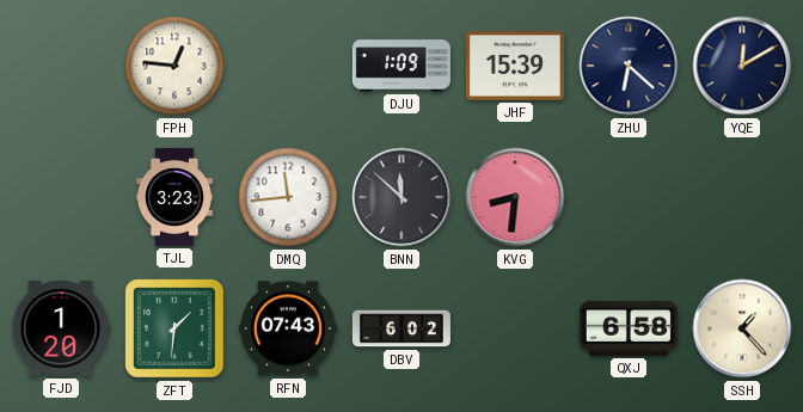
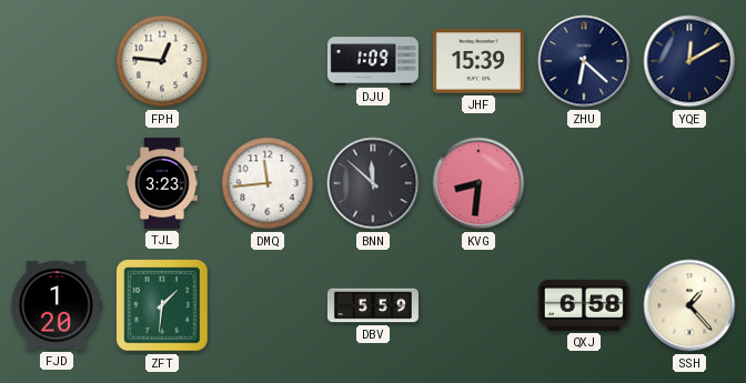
RFN: 07:43 -> none (288, 328)
DBV: 6:02 -> 5:59 (373, 305)
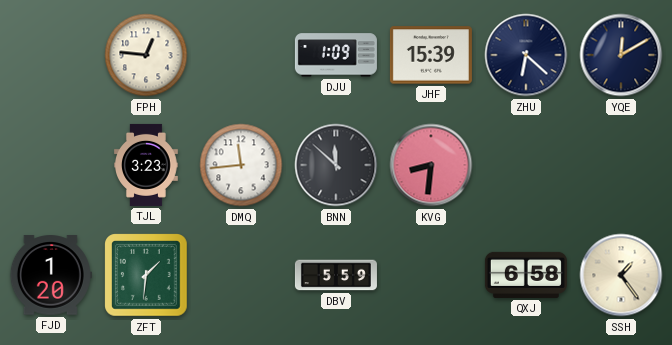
SSH: 1:23 -> 1:24 (621, 275)
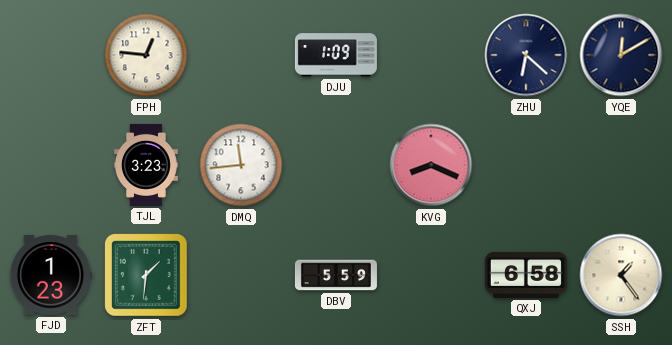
JHF: 15:39 -> none (431, 55)
BNN: 11:52 -> none (336, 165)
KVG: 8:31 -> 8:19 (431, 165)
FJD: 1:20 -> 1:23 (51, 275)
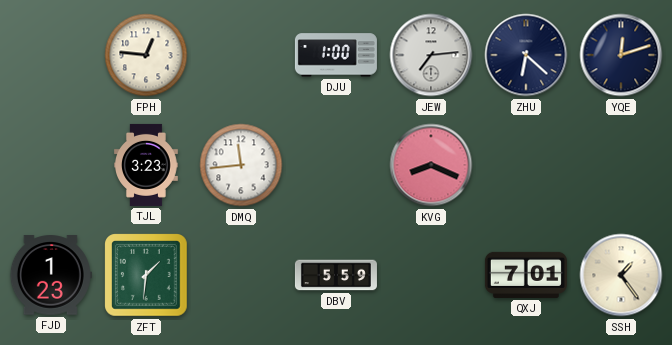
DJU: 1:09 -> 1:00 (336, 55)
JEW: none -> 7:14 (431, 55)
YQE: 12:10 -> 12:12 (621, 55)
QXJ: 6:58 -> 7:01 (526, 275)
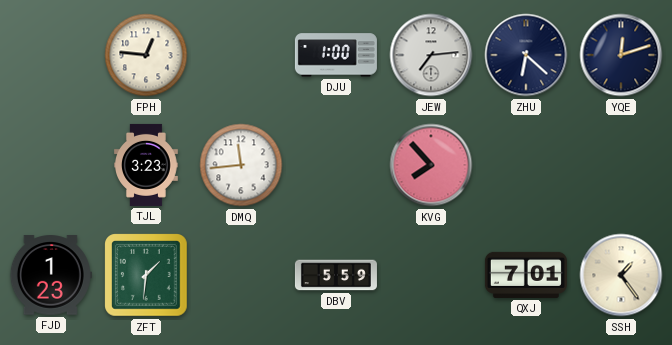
KVG: 8:19 -> 7:53 (431, 165)
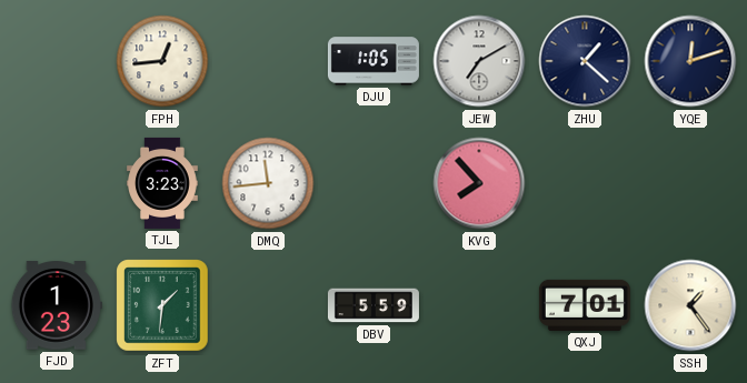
FPH: 12:46 -> 12:44 (162, 61)
DJU: 1:00 -> 1:05 (373, 61)
JEW: 7:14 -> 7:10 (479, 61)
ZHU: 6:22 -> 1:22 (585, 61)
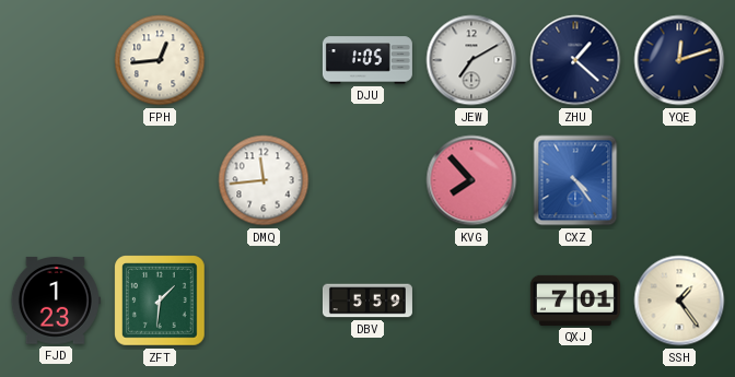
TJL: 3:23 -> none (163, 183)
CXZ: none -> 4:24 (575, 180)
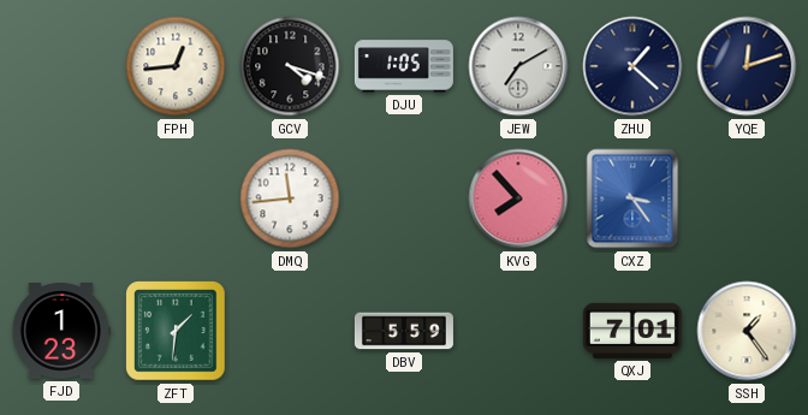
GCV: none -> 4:18 (290, 66)
CXZ: 4:24 -> 3:24 (632, 198)
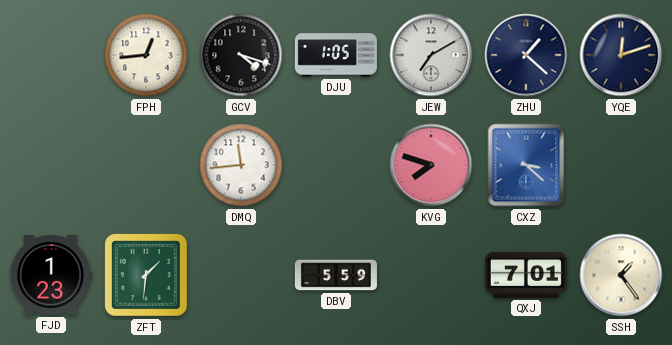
KVG: 7:53 -> 7:48 (431, 165)
CXZ: 3:24 -> 3:22 (526, 165)
